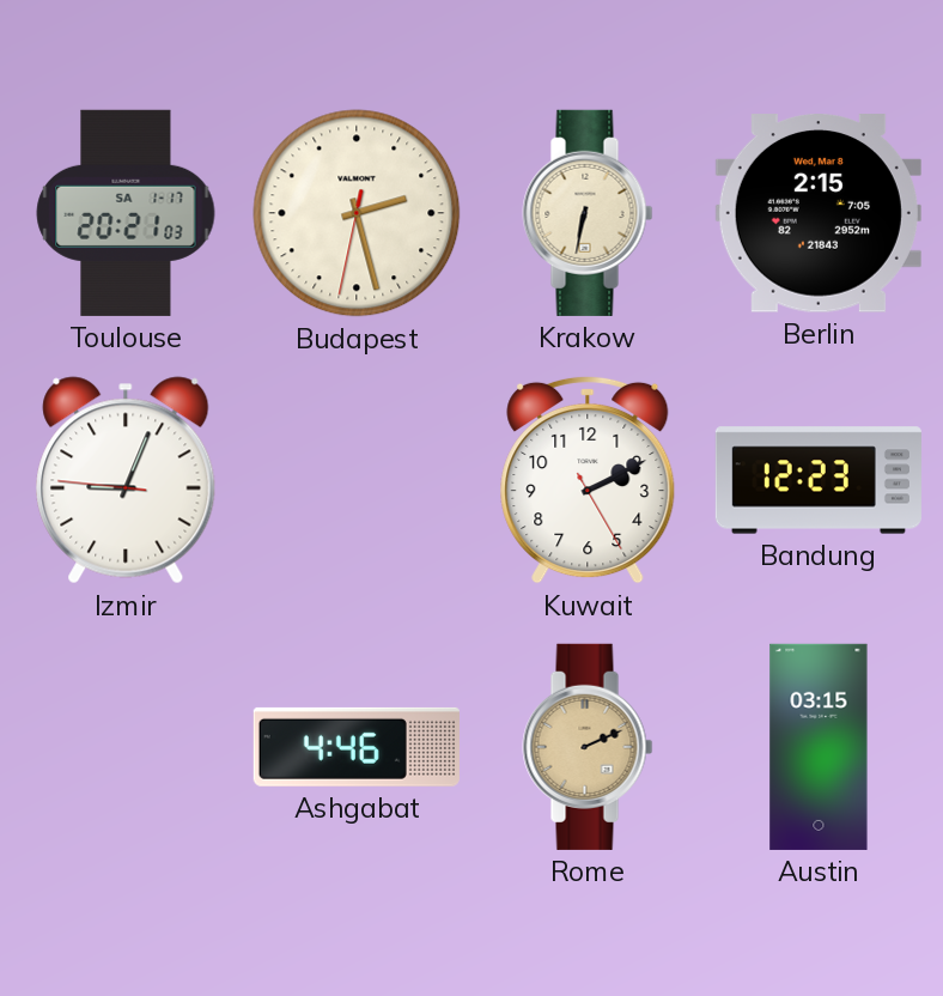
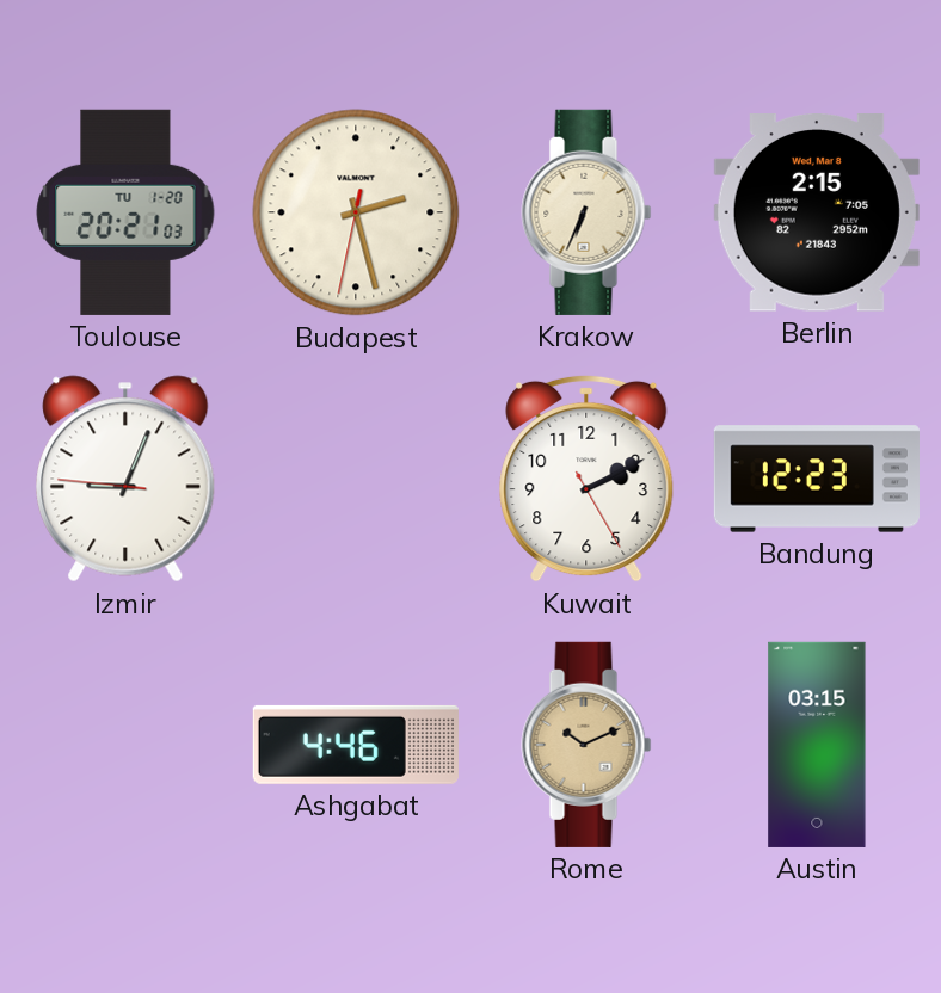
Toulouse date: SA 1-17 -> TU 1-20 (125, 212)
Krakow: 6:32 -> 6:34 (586, 212)
Rome: 2:11 -> 10:11 (586, 745)
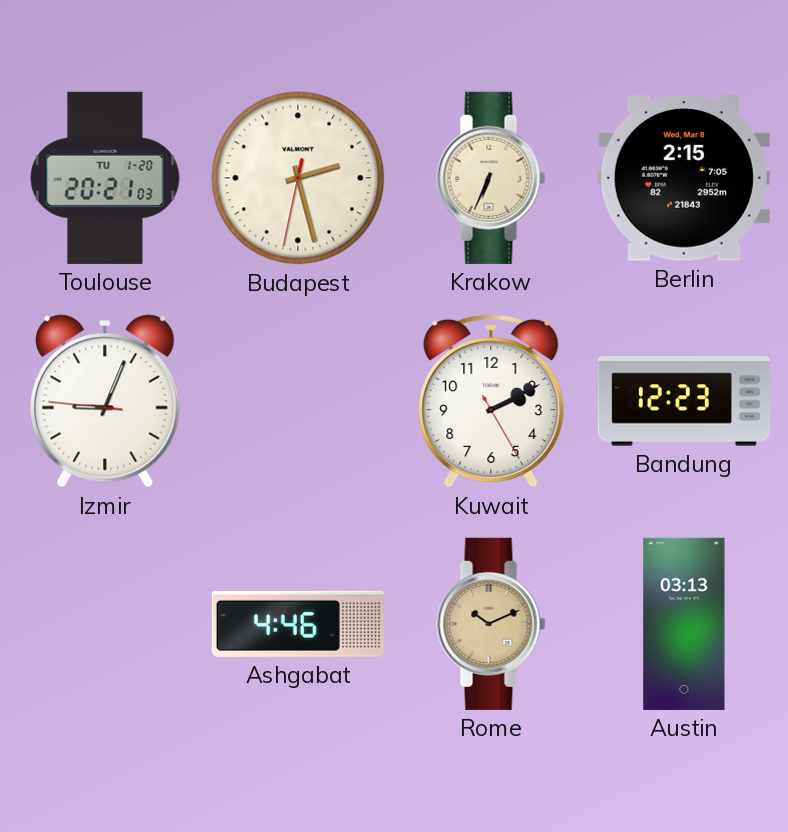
Austin: 03:15 -> 03:13 (684, 624)
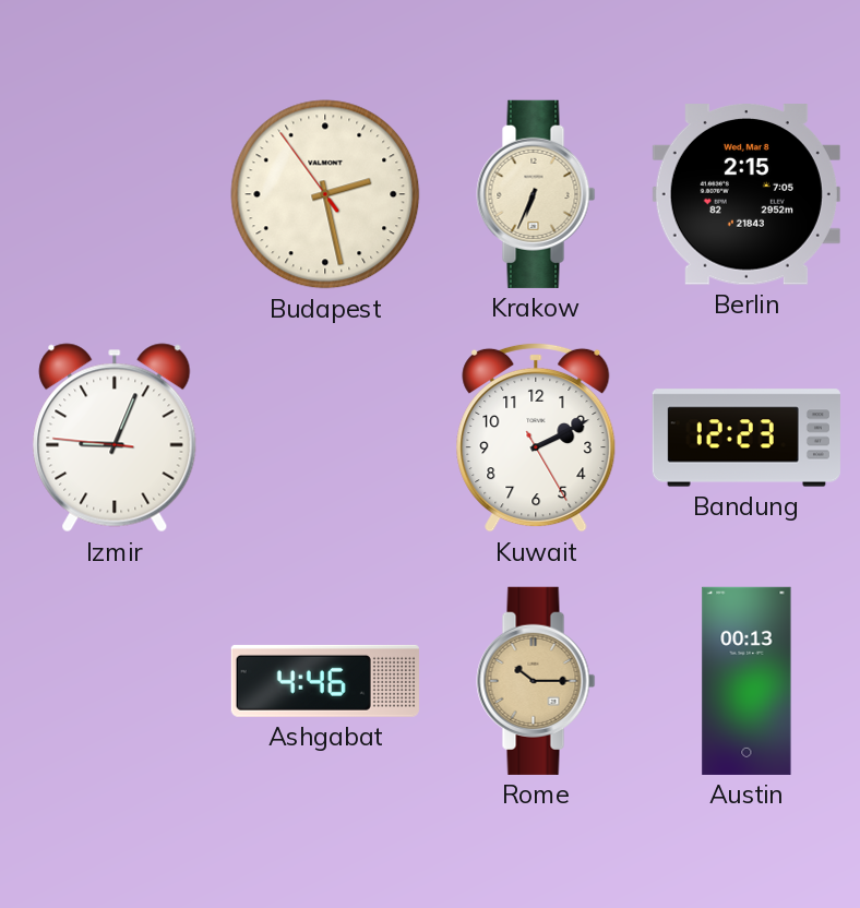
Toulouse: 20:21 -> none (105, 178)
Budapest: 2:27:32 -> 2:27:54 (325, 194)
Rome: 10:11 -> 10:15 (536, 681)
Austin: 03:13 -> 00:13 (746, 681)
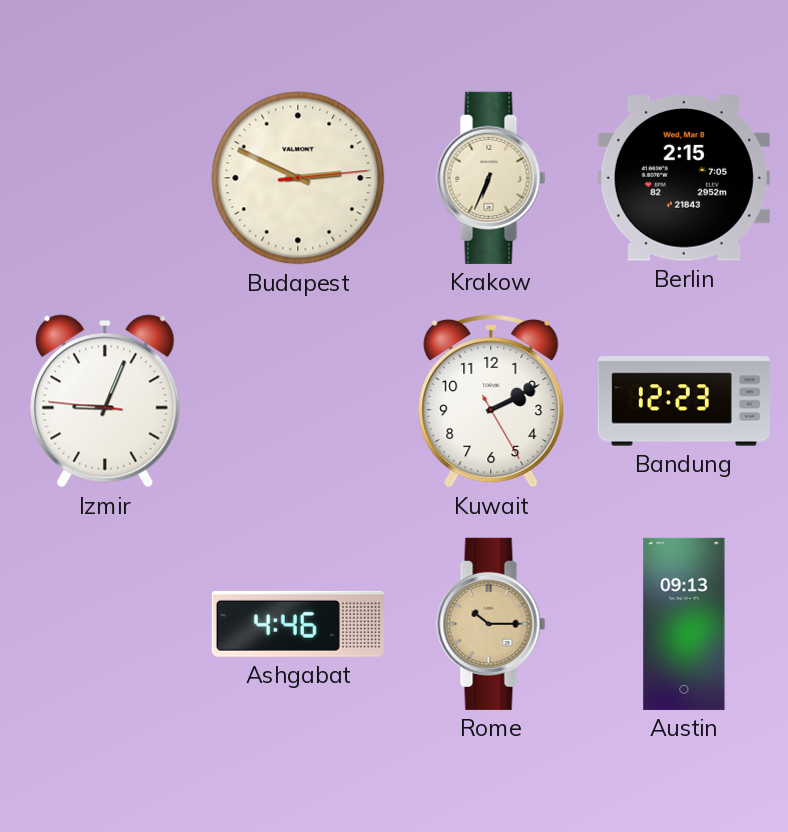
Budapest: 2:27 -> 2:49 (298, 178)
Austin: 00:13 -> 09:13 (684, 624)
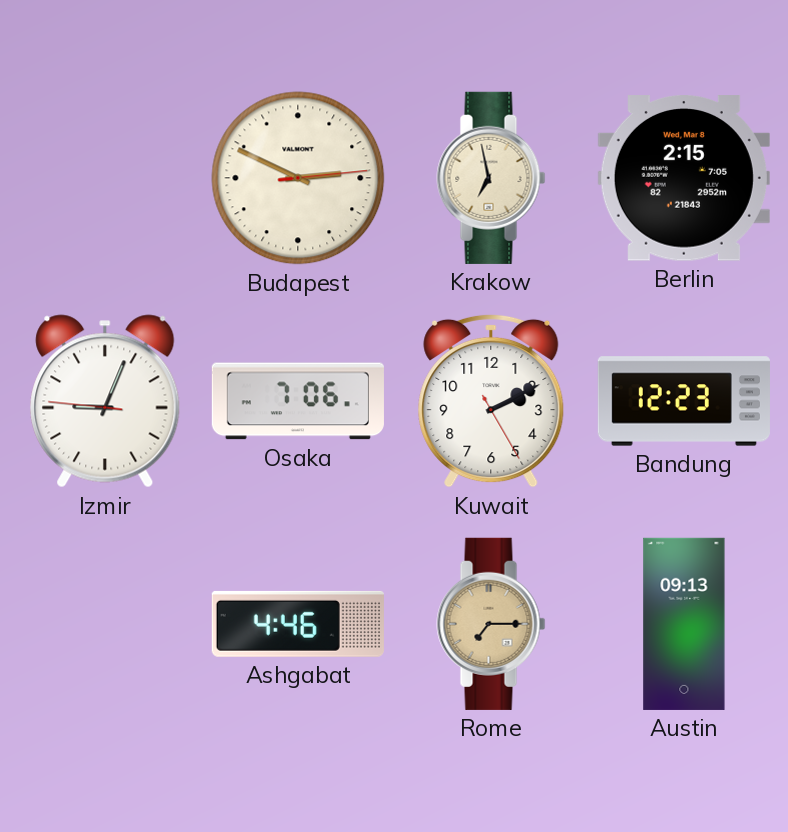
Krakow: 6:34 -> 6:58 (491, 178)
Osaka: none -> 7:06 (298, 401)
Rome: 10:15 -> 7:15 (491, 624)
